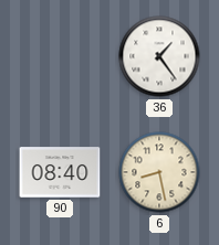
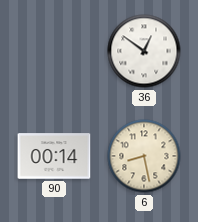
36: 1:24 -> 12:51 (144, 51)
90: 08:40 -> 00:14 (54, 156)
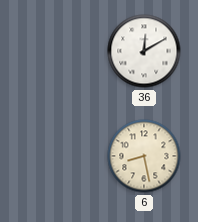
36: 12:51 -> 12:10 (144, 51)
90: 00:14 -> none (54, 156)
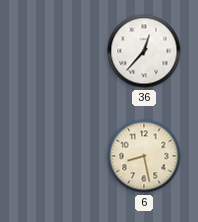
36: 12:10 -> 12:37 (144, 51)
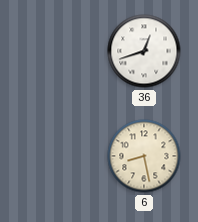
36: 12:37 -> 12:42 (144, 51)
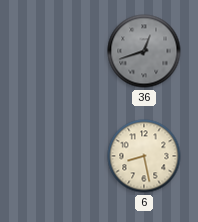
36 dial: white -> grey (144, 51)
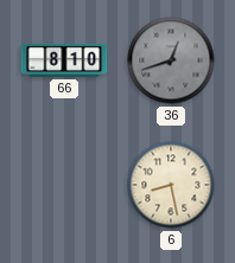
66: none -> 8:10 (64, 60)
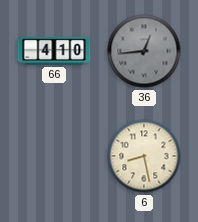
66: 8:10 -> 4:10 (54, 51)
36: 12:42 -> 12:44 (144, 51)
